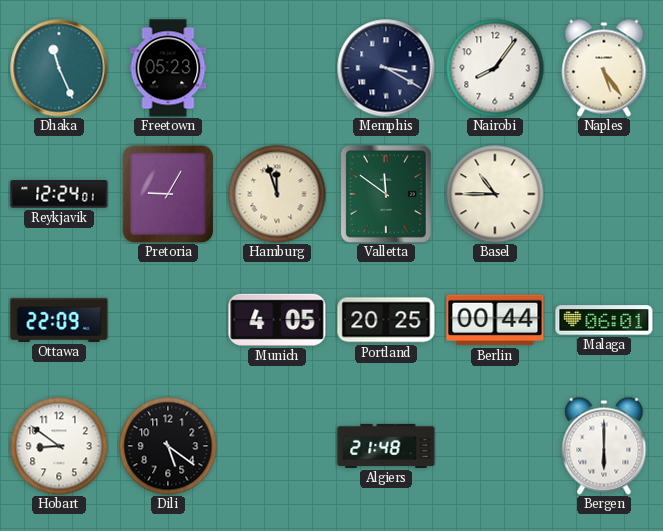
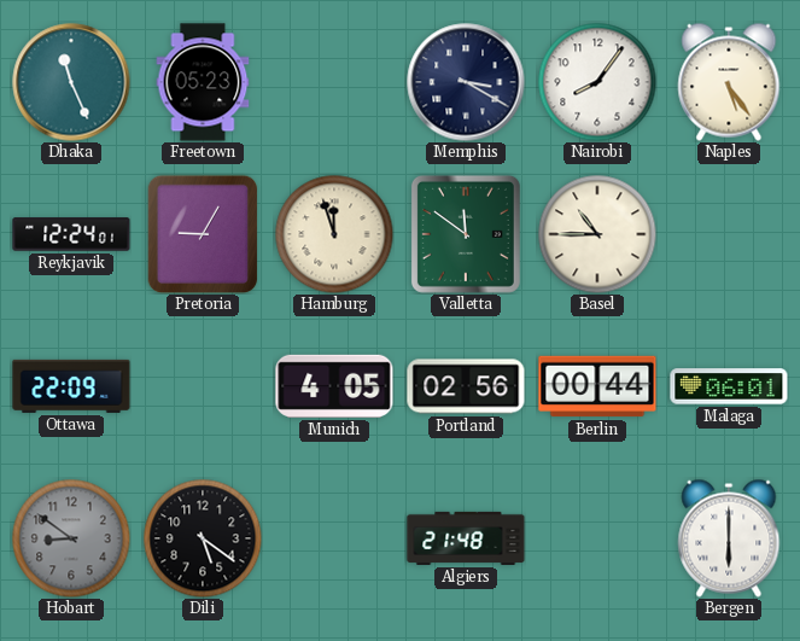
Portland: 20:25 -> 02:56 (466, 386)
Hobart dial: white -> grey (71, 538)
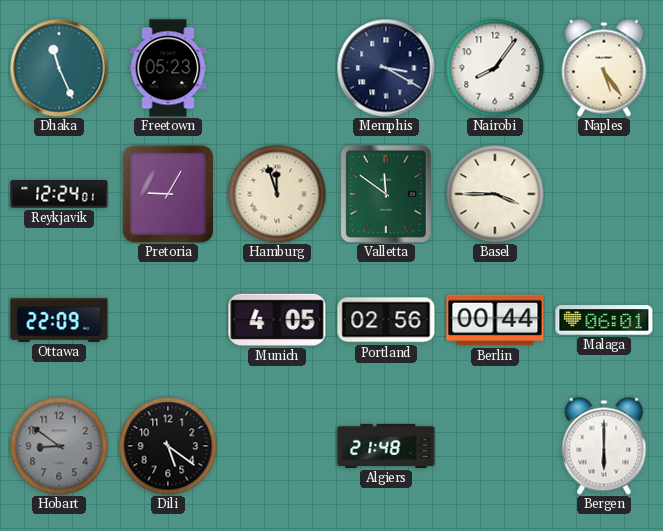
Basel: 10:45 -> 3:45 (495, 194)
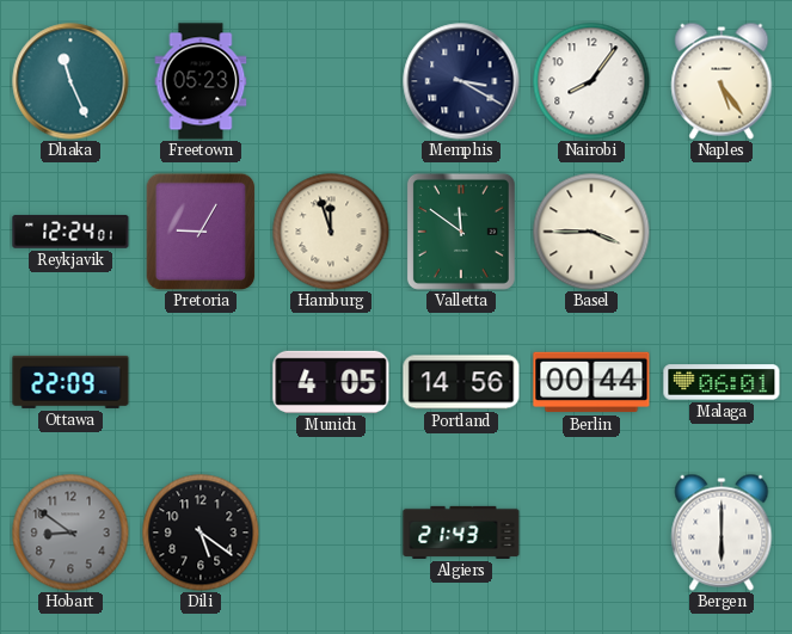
Portland: 02:56 -> 14:56 (461, 382)
Algiers: 21:48 -> 21:43 (461, 533)
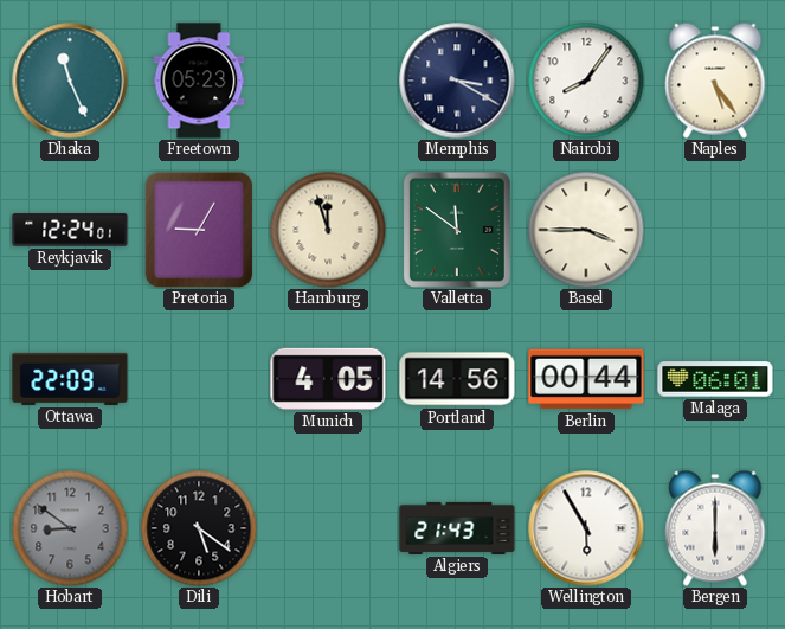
Wellington: none -> 5:55 (586, 528)
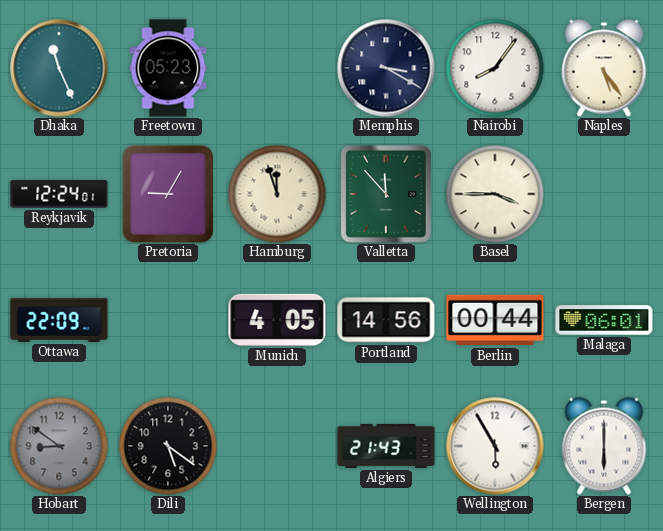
Valletta: 11:51 -> 11:53 (386, 194)
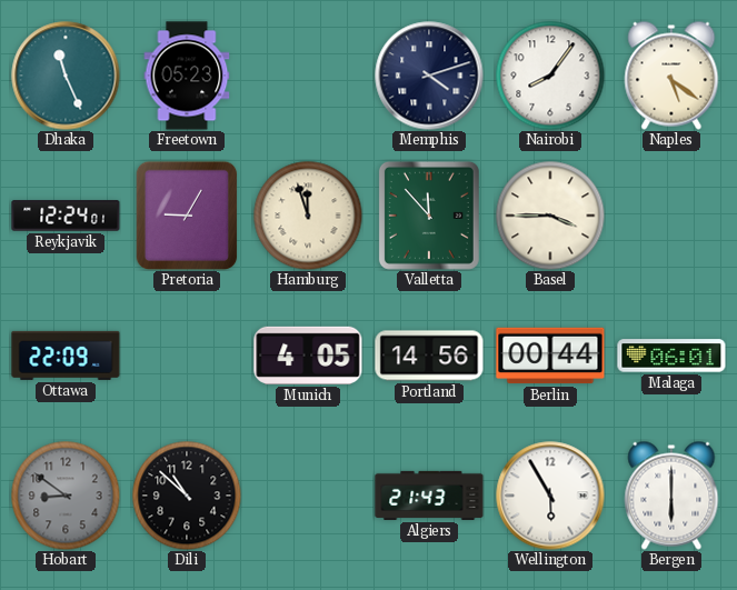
Memphis: 3:20 -> 4:12 (429, 76)
Naples: 5:24 -> 5:21 (671, 76)
Dili: 5:21 -> 10:52 (187, 496)
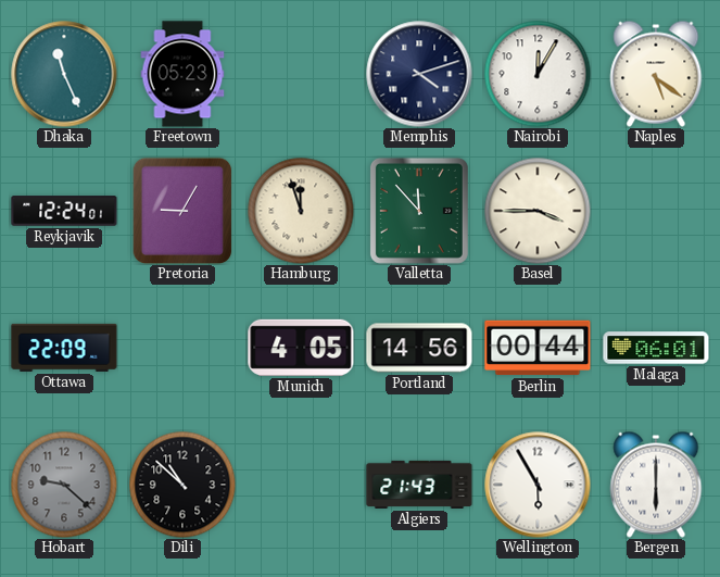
Nairobi: 8:06 -> 12:05 (538, 74)
Hobart: 8:51 -> 9:22 (64, 485)
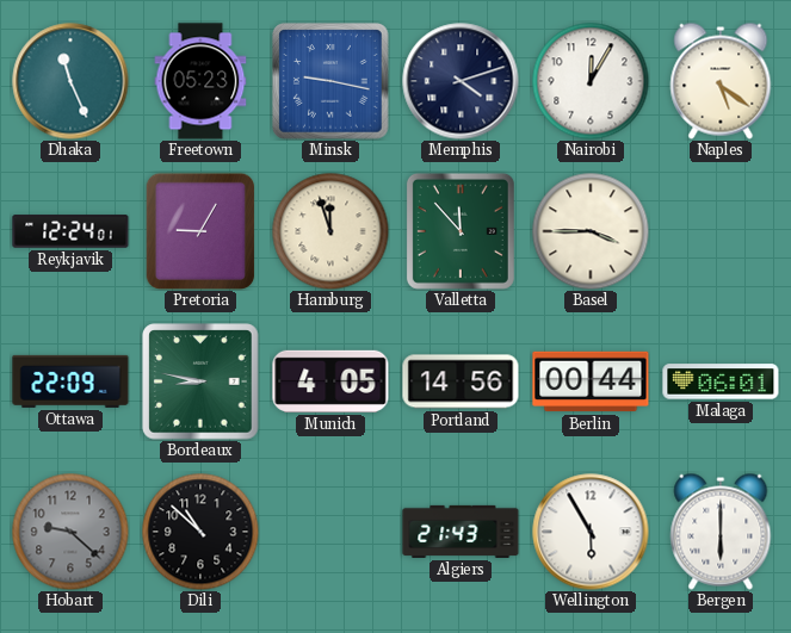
Minsk: none -> 9:17 (330, 81)
Bordeaux: none -> 8:47 (200, 381)
